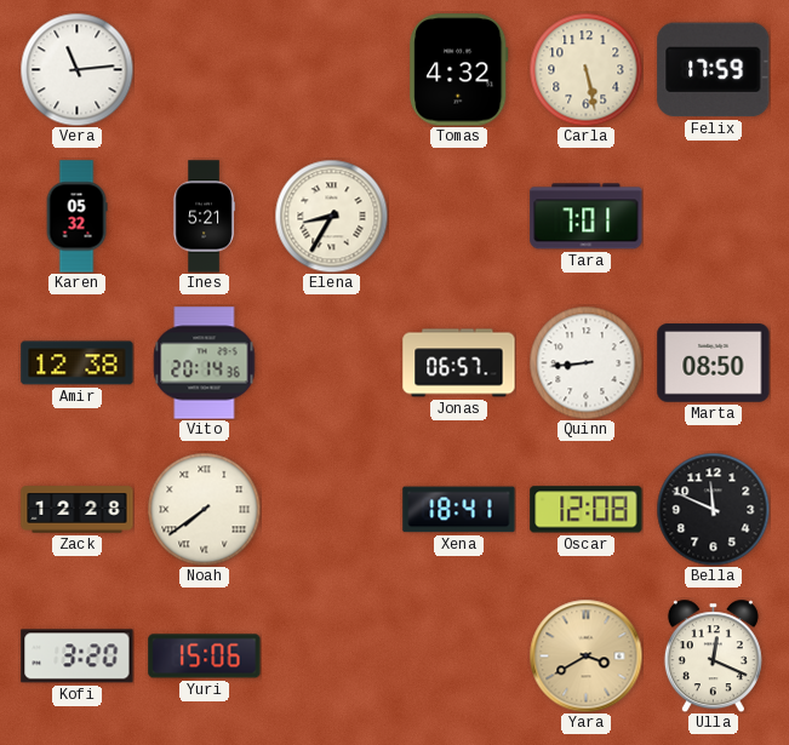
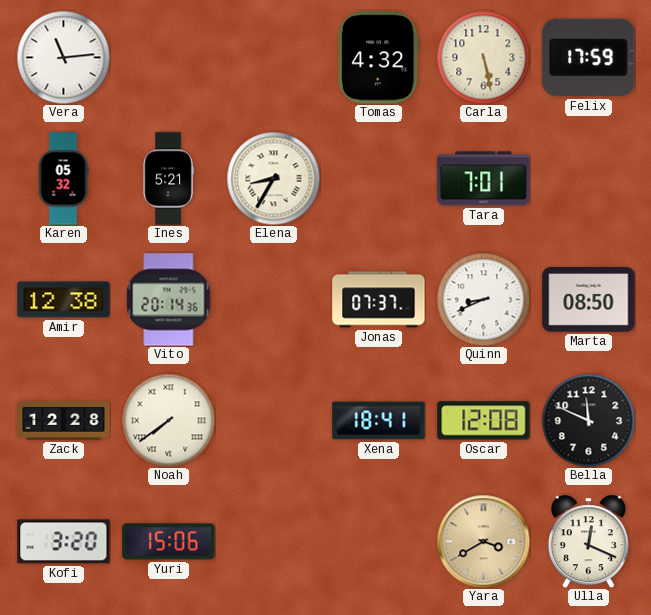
Jonas: 06:57 -> 07:37 (379, 300)
Quinn: 8:44 -> 8:41 (483, 299)
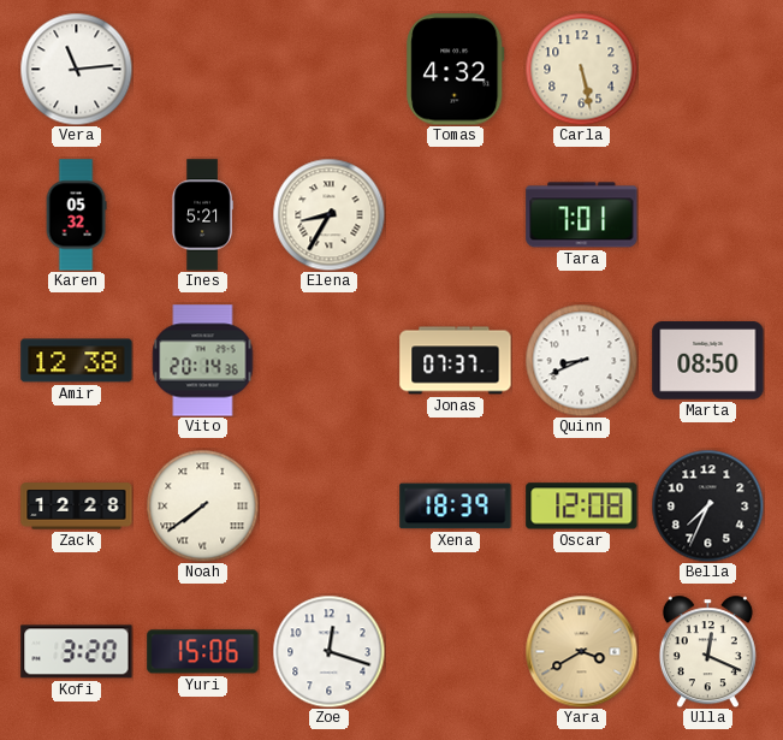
Felix: 17:59 -> none (589, 58)
Xena: 18:41 -> 18:39 (456, 507)
Bella: 11:49 -> 7:34 (707, 505)
Zoe: none -> 12:18 (328, 651)
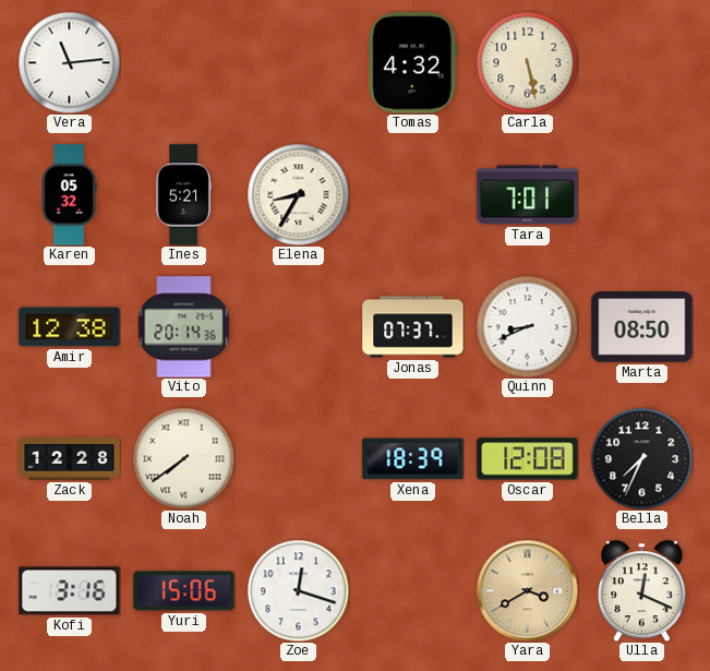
Kofi: 3:20 -> 3:16 (70, 591)
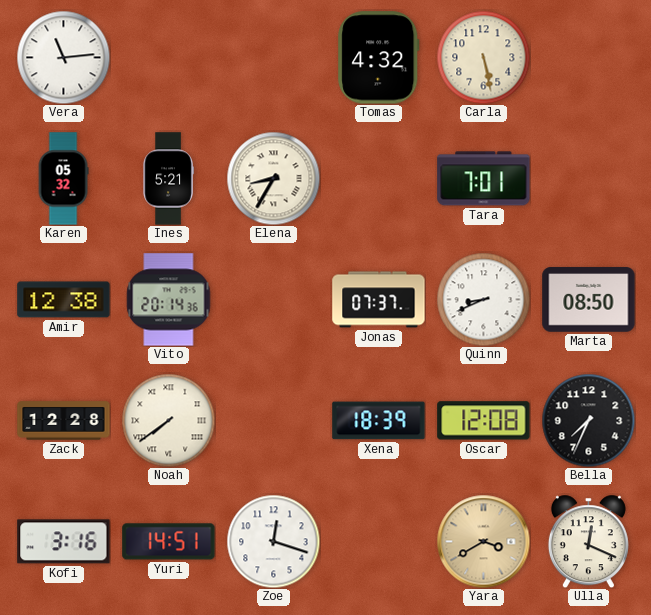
Yuri: 15:06 -> 14:51 (169, 542)
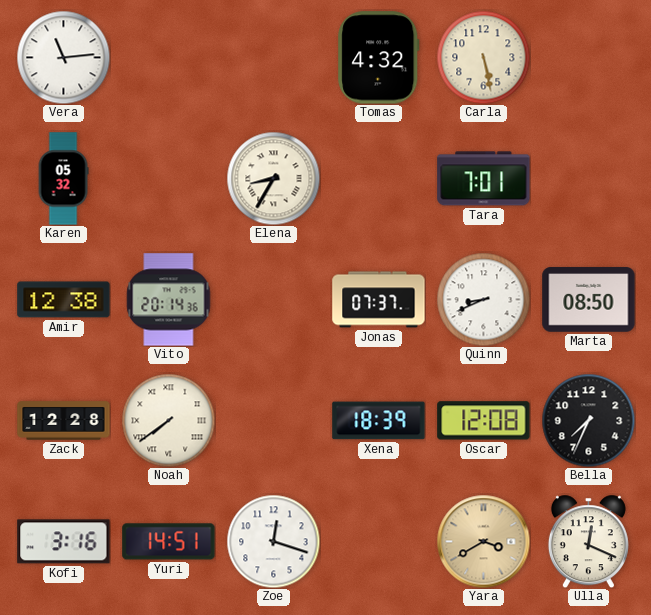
Ines: 5:21 -> none (168, 179)
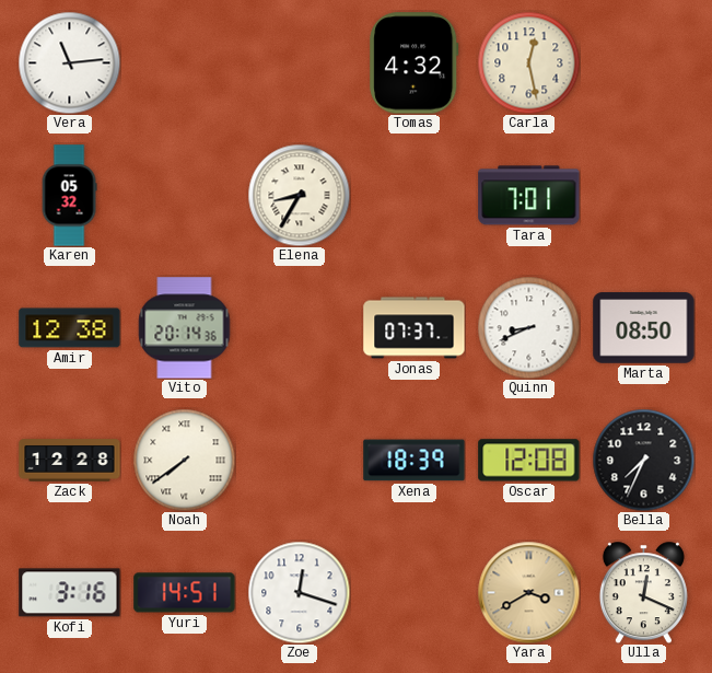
Carla: 5:28 -> 12:28 (528, 62)
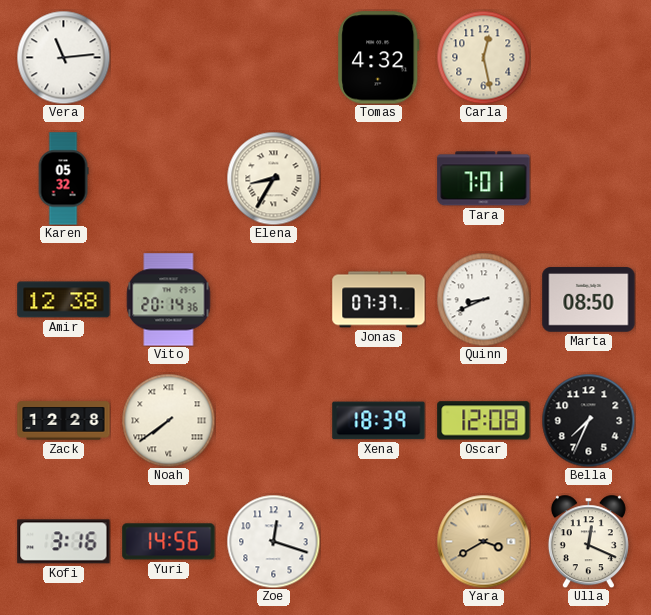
Yuri: 14:51 -> 14:56 (169, 542)
